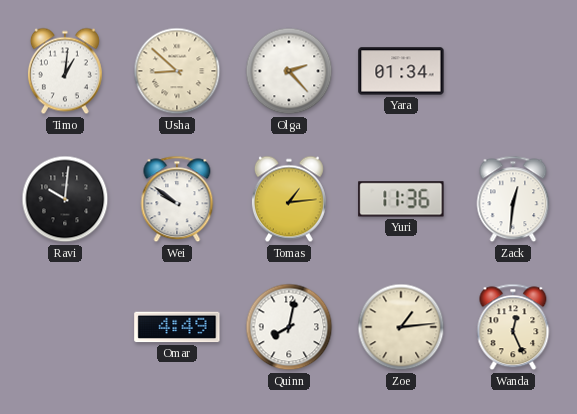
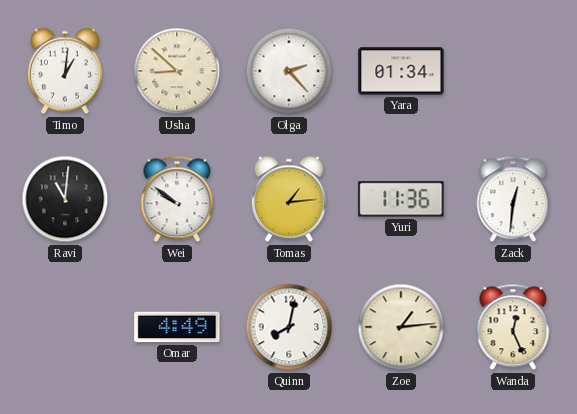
Ravi: 10:01 -> 11:01 (65, 199)
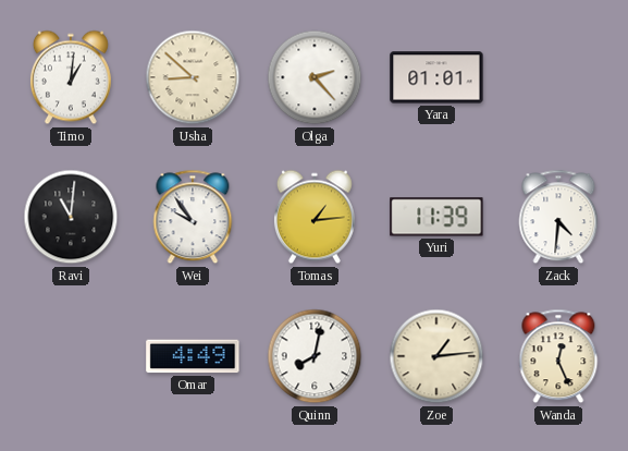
Yara: 01:34 -> 01:01 (436, 77)
Wei: 9:51 -> 9:54 (193, 217)
Yuri: 11:36 -> 11:39 (436, 217)
Zack: 12:31 -> 4:31 (558, 217)
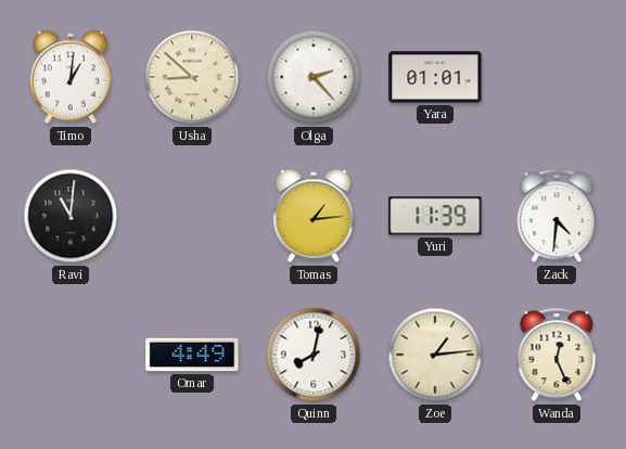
Wei: 9:54 -> none (193, 217)
